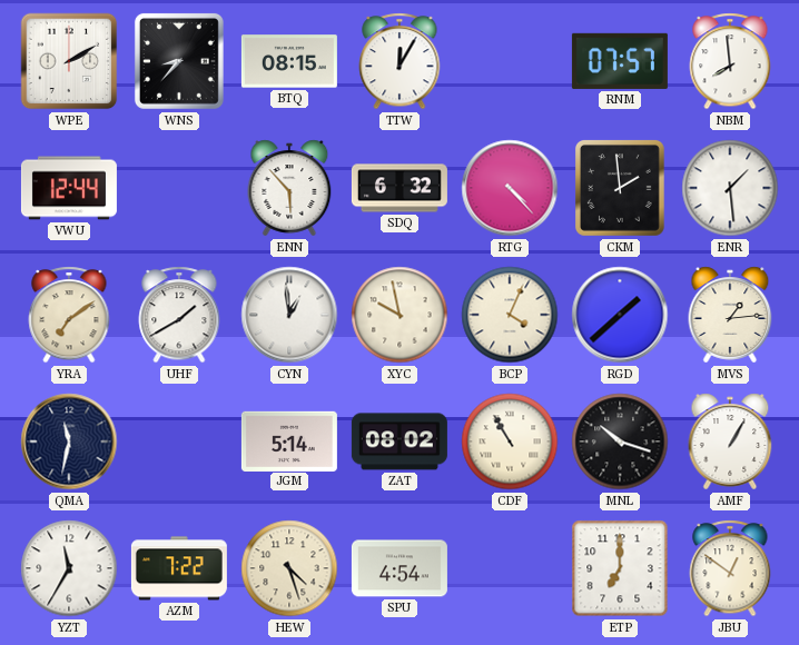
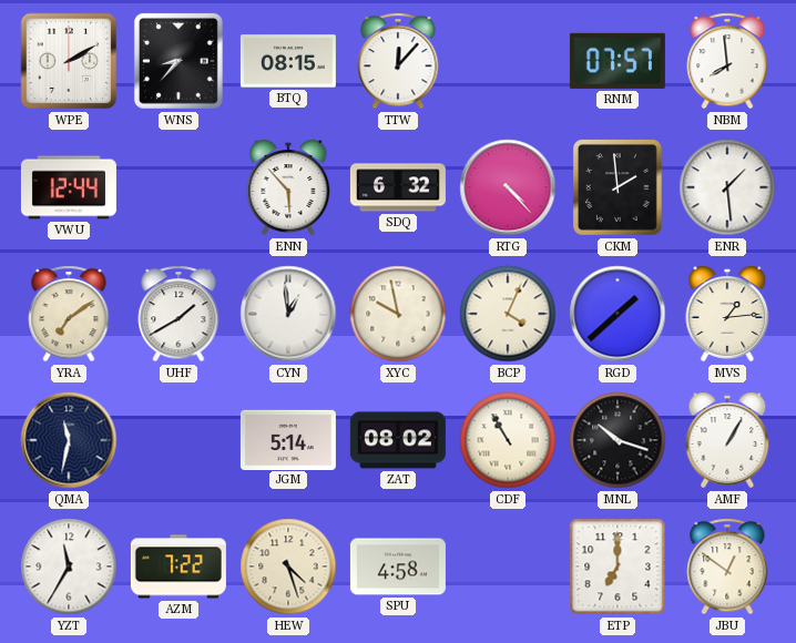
TTW: 12:05 -> 12:07 (398, 61)
SPU: 4:54 -> 4:58 (398, 567)
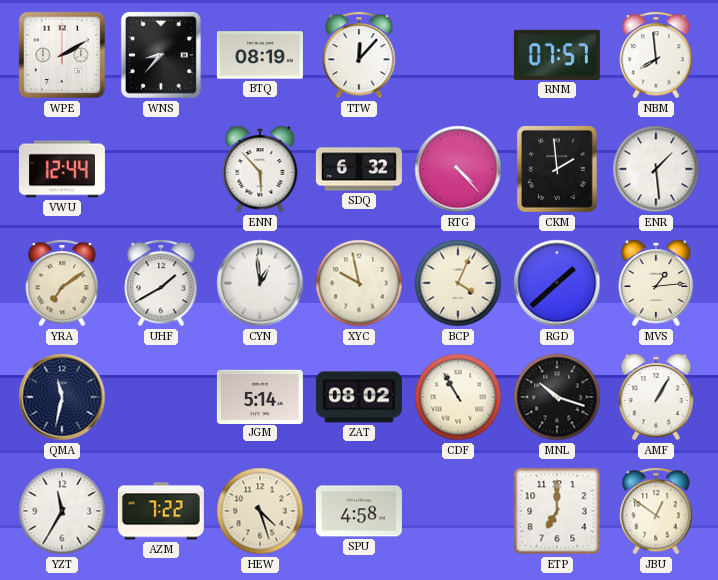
BTQ: 08:15 -> 08:19 (260, 55)
